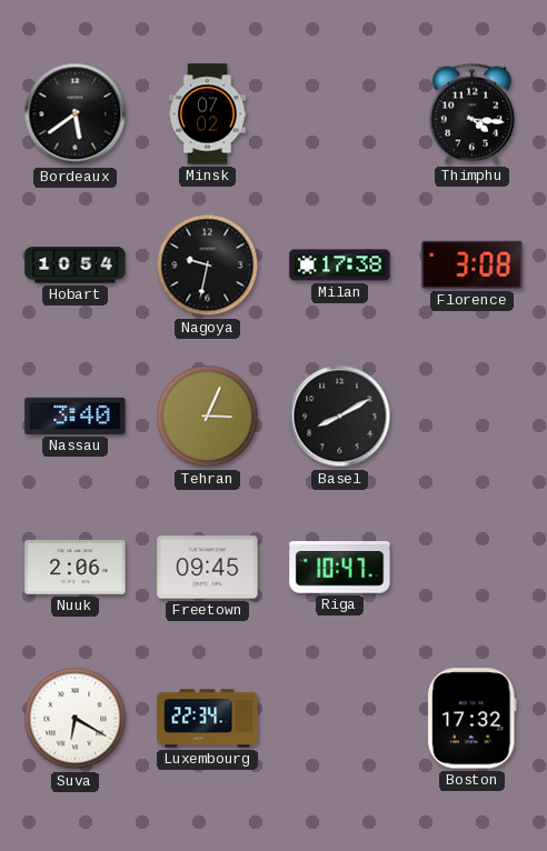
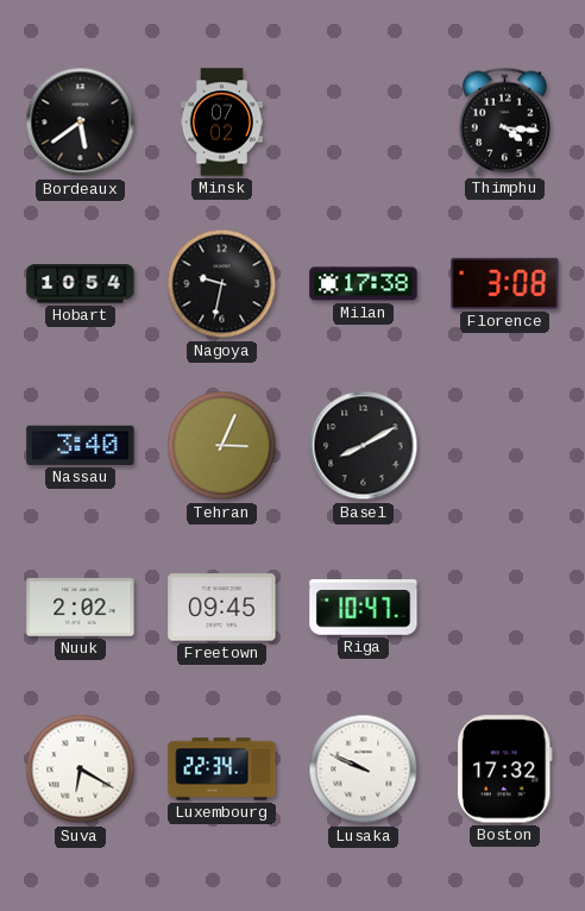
Nuuk: 2:06 -> 2:02 (81, 607)
Lusaka: none -> 9:49 (364, 769)
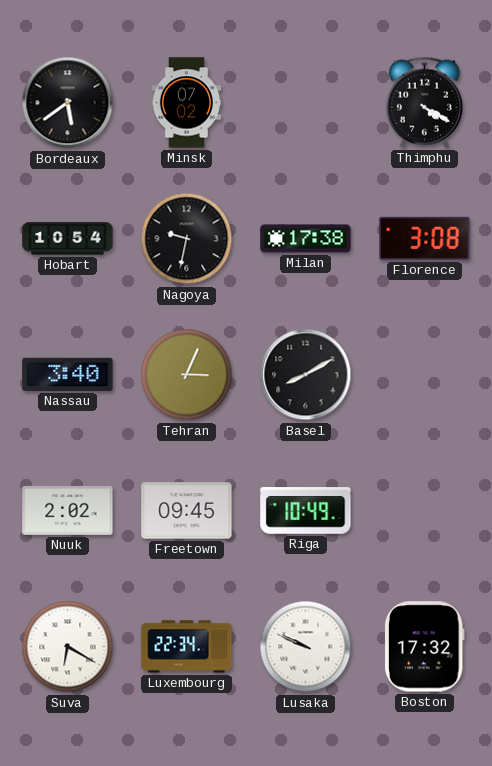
Thimphu: 4:16 -> 4:20 (424, 102)
Riga: 10:47 -> 10:49 (306, 511)
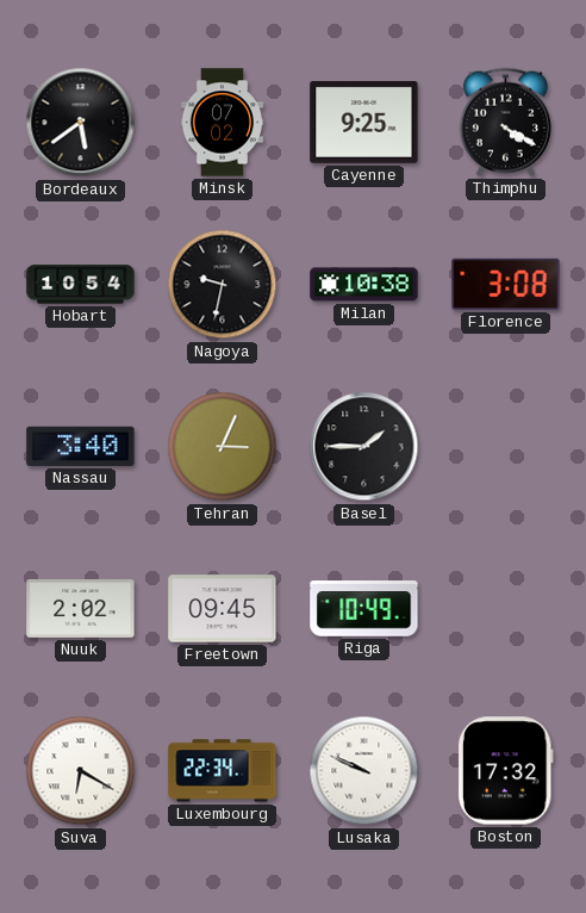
Cayenne: none -> 9:25 (364, 123)
Milan: 17:38 -> 10:38 (364, 285)
Basel: 8:10 -> 1:45 (364, 447)
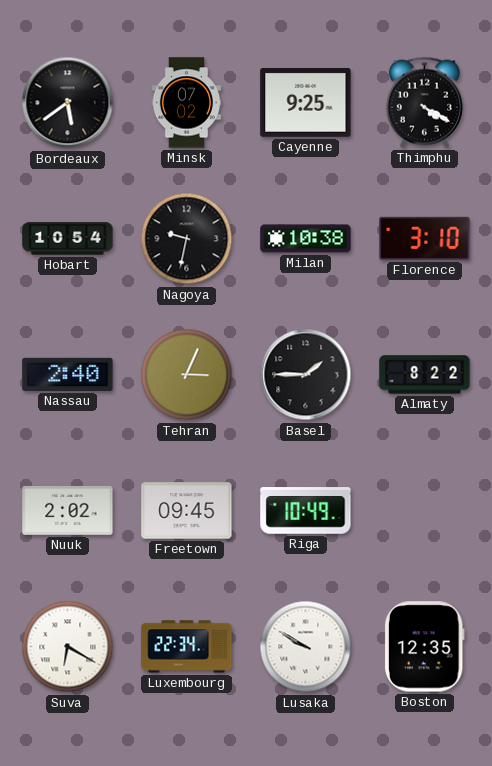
Florence: 3:08 -> 3:10 (425, 238)
Nassau: 3:40 -> 2:40 (68, 374)
Almaty: none -> 8:22 (425, 375)
Lusaka: 9:49 -> 9:50 (306, 647)
Boston: 17:32 -> 12:35 (424, 647)
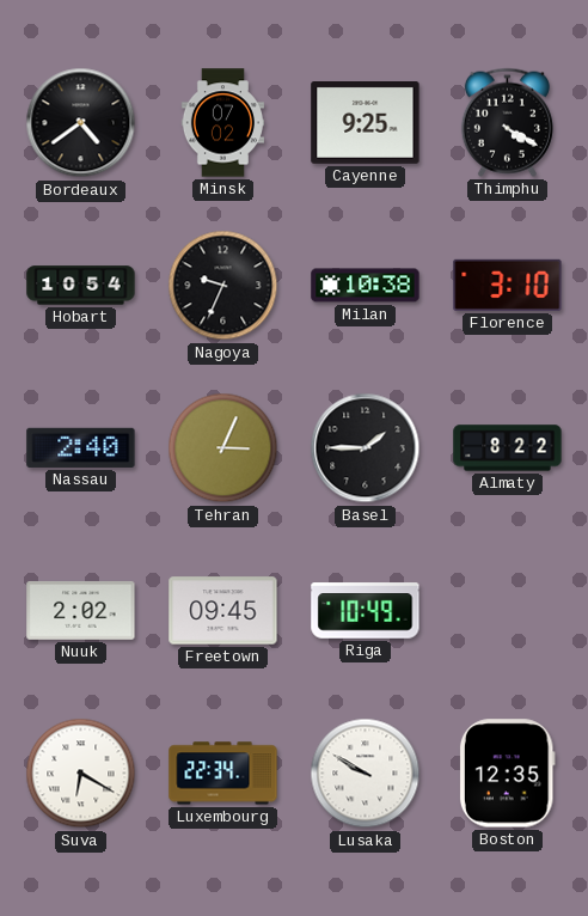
Bordeaux: 5:39 -> 4:39 (81, 123)
Nagoya: 9:32 -> 9:34 (223, 286)
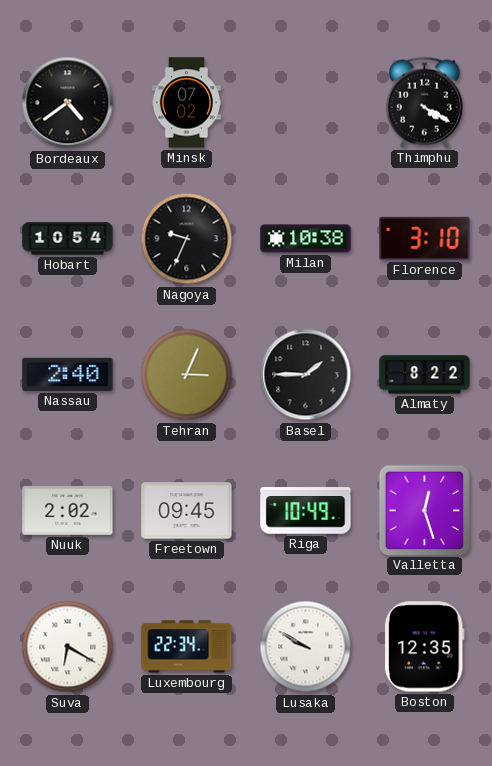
Cayenne: 9:25 -> none (366, 123)
Valletta: none -> 12:27 (424, 510)
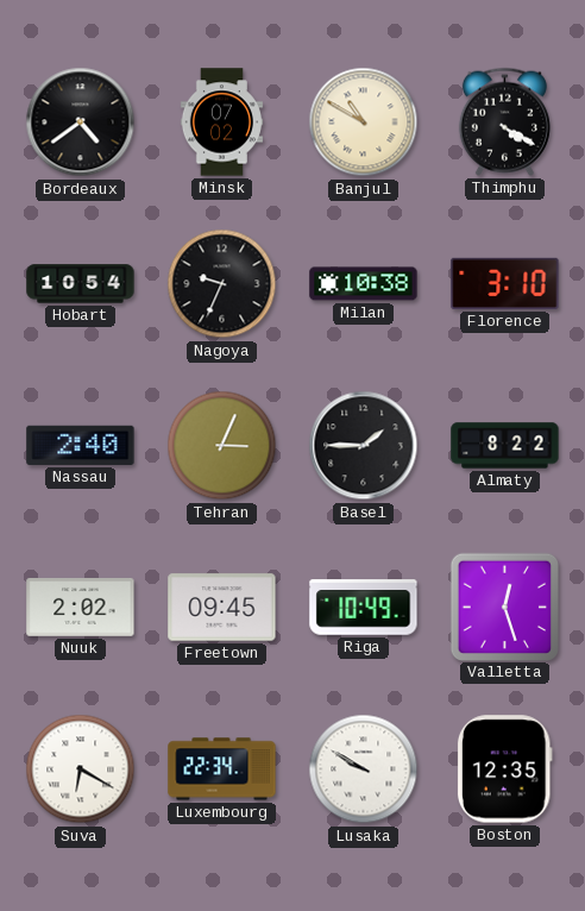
Banjul: none -> 10:50 (364, 122)
